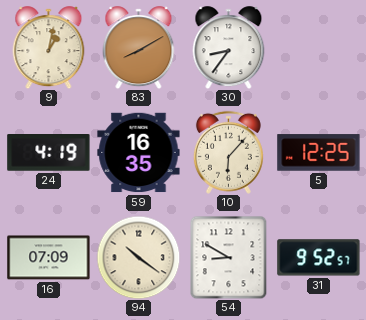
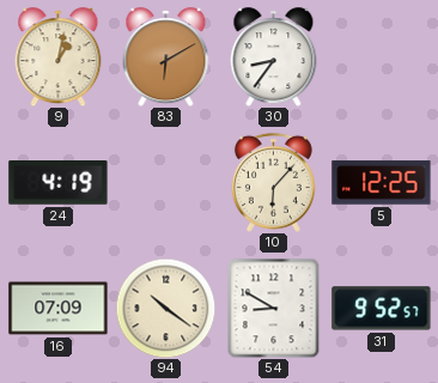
83: 8:10 -> 6:10 (166, 57)
59: 16:35 -> none (139, 153)
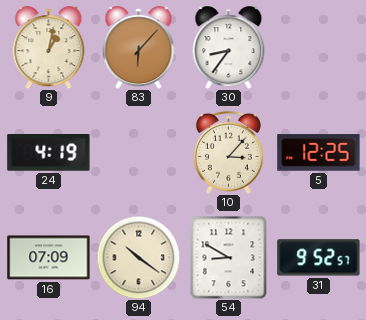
83: 6:10 -> 6:07 (139, 48)
10: 6:07 -> 3:07 (228, 152)
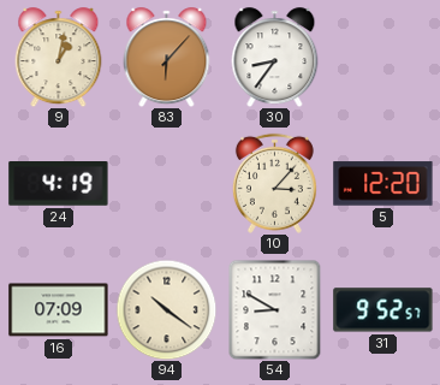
5: 12:25 -> 12:20 (383, 184)
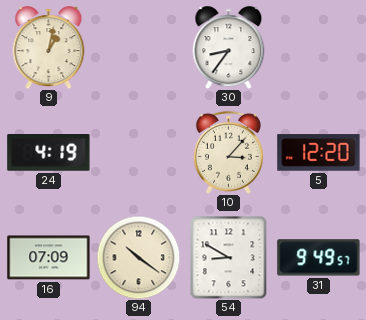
83: 6:07 -> none (167, 58)
31: 9:52 -> 9:49 (319, 258)
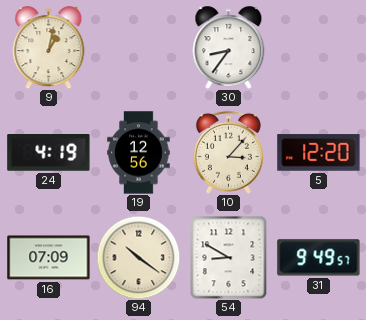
19: none -> 12:56 (139, 153)
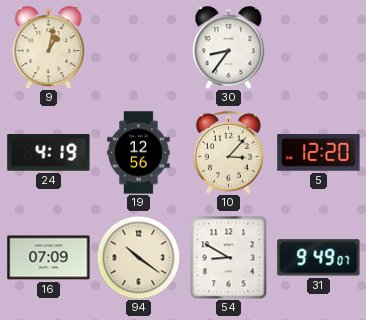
31: 9:49:57 -> 9:49:07 (319, 258)
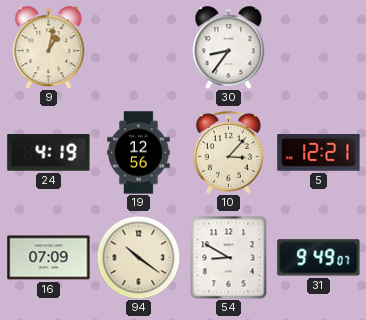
5: 12:20 -> 12:21 (319, 153)
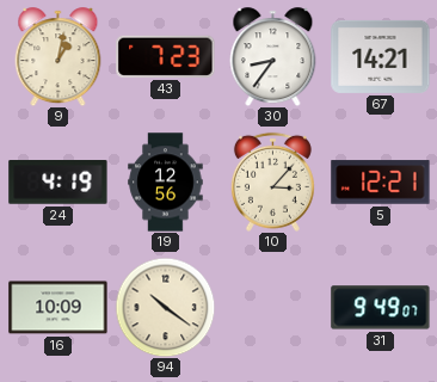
43: none -> 7:23 (166, 56)
67: none -> 14:21 (381, 56)
16: 07:09 -> 10:09 (59, 308)
54: 8:50 -> none (229, 257)
